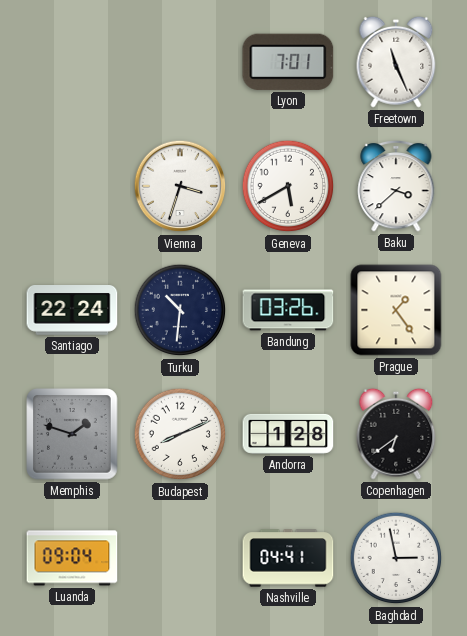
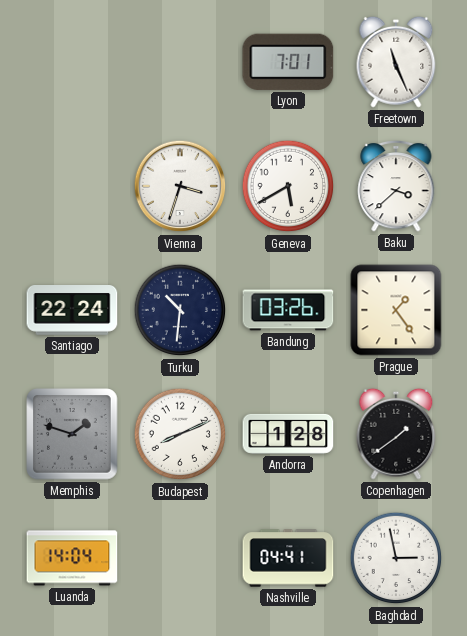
Copenhagen: 6:39 -> 1:39 (396, 434)
Luanda: 09:04 -> 14:04 (72, 558)
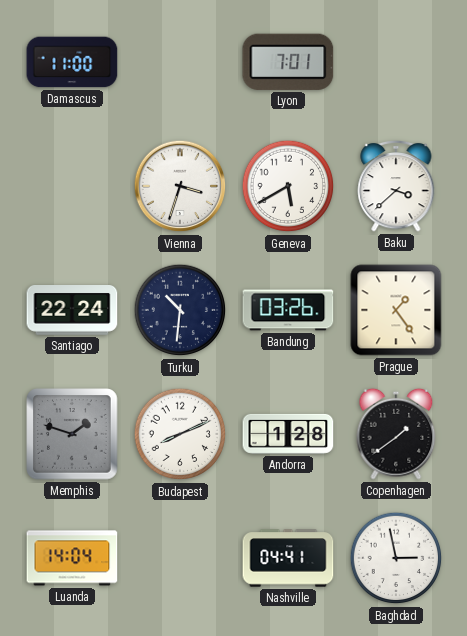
Damascus: none -> 11:00 (72, 62)
Freetown: 11:26 -> none (396, 62)
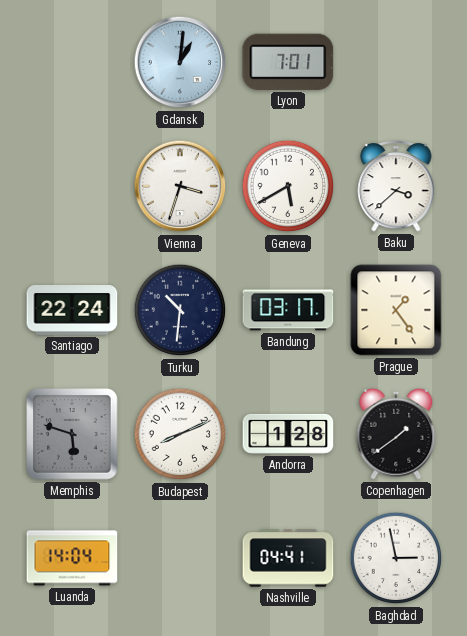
Damascus: 11:00 -> none (72, 62)
Gdansk: none -> 1:01 (180, 62)
Bandung: 03:26 -> 03:17 (288, 310)
Memphis: 1:48 -> 5:48 (72, 434)
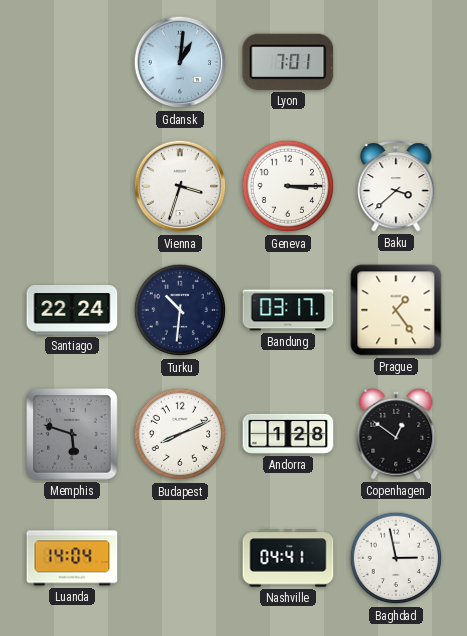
Geneva: 5:40 -> 3:15 (288, 186)
Copenhagen: 1:39 -> 12:51 (396, 434)
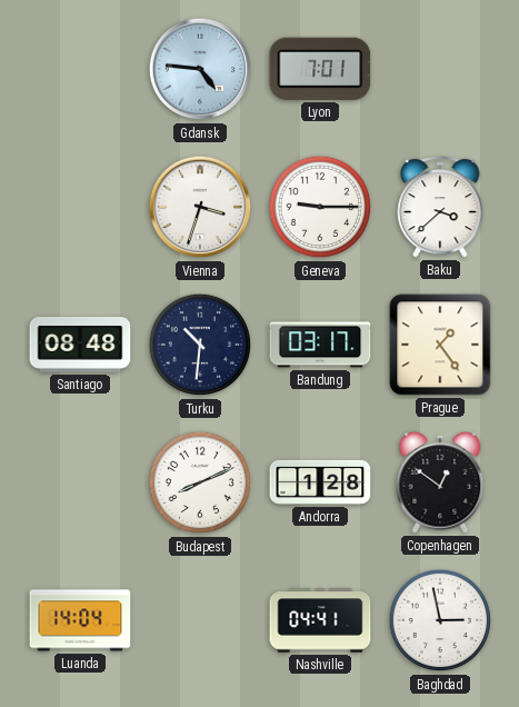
Gdansk: 1:01 -> 4:46 (200, 69)
Geneva: 3:15 -> 9:15 (320, 207)
Santiago: 22:24 -> 08:48 (80, 346)
Memphis: 5:48 -> none (72, 434)
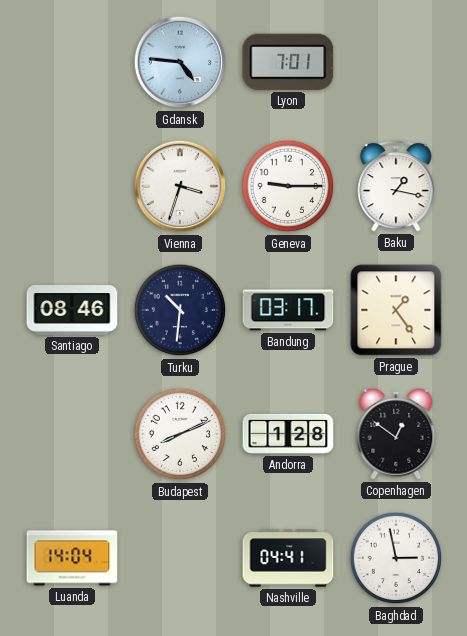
Baku: 3:38 -> 1:17 (396, 186)
Santiago: 08:48 -> 08:46 (72, 311)
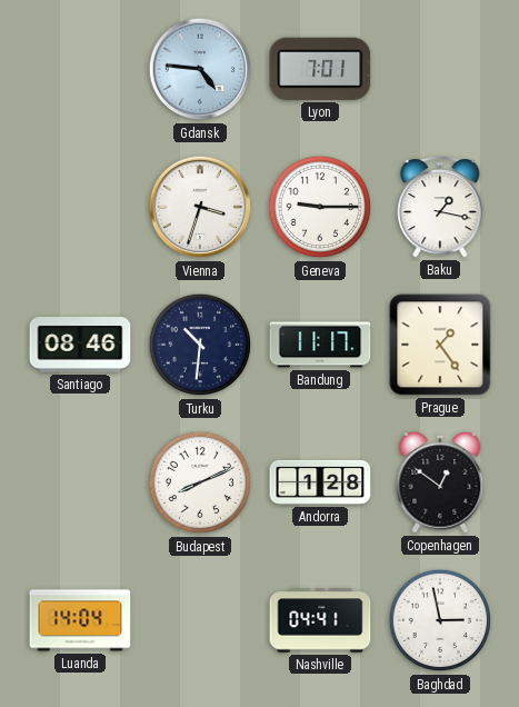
Bandung: 03:17 -> 11:17 (320, 345)
